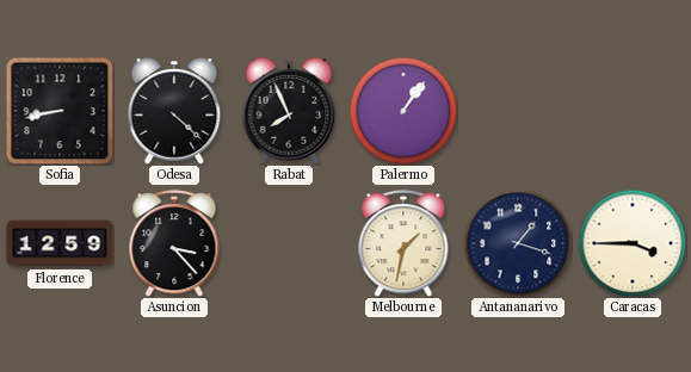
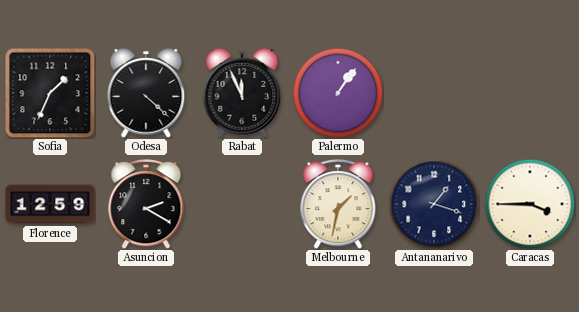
Sofia: 8:43 -> 1:34 (50, 93)
Rabat: 7:56 -> 11:56 (242, 94)
Asuncion: 3:23 -> 2:20 (146, 204)
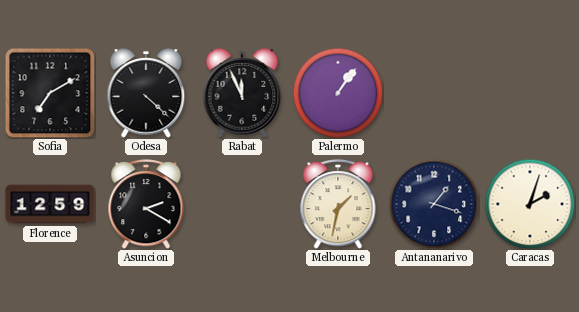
Sofia: 1:34 -> 7:10 (50, 93)
Caracas: 3:45 -> 2:03 (530, 204)
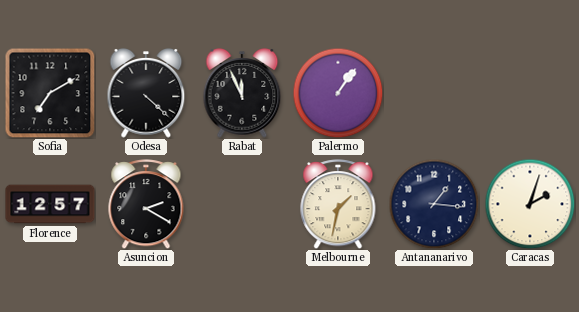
Florence: 12:59 -> 12:57 (50, 204)
Antananarivo: 1:18 -> 1:16 (434, 204)
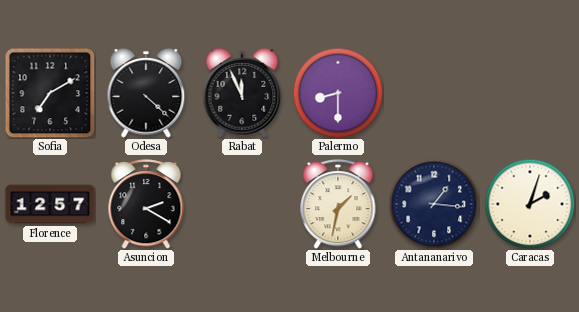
Palermo: 1:06 -> 8:30 (338, 93)
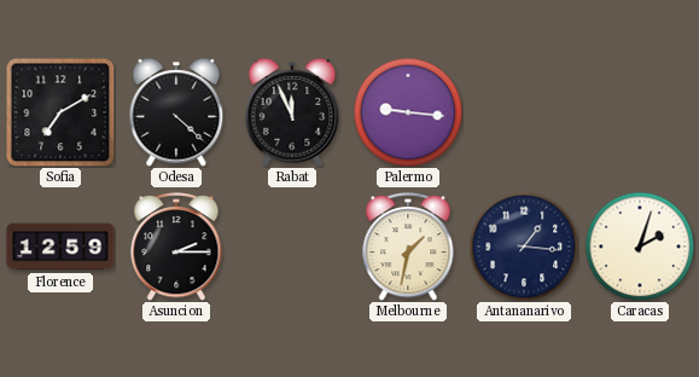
Palermo: 8:30 -> 9:16 (408, 112)
Florence: 12:57 -> 12:59 (60, 246)
Asuncion: 2:20 -> 2:15 (176, 246)
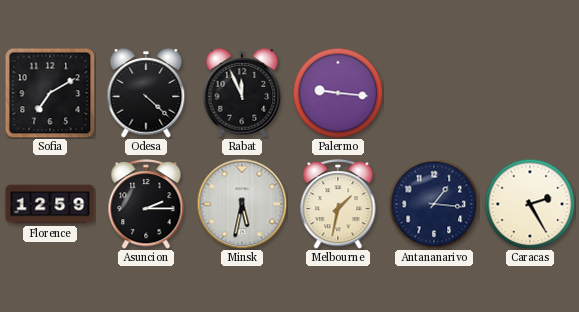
Minsk: none -> 5:32 (242, 204)
Caracas: 2:03 -> 2:25 (530, 204)
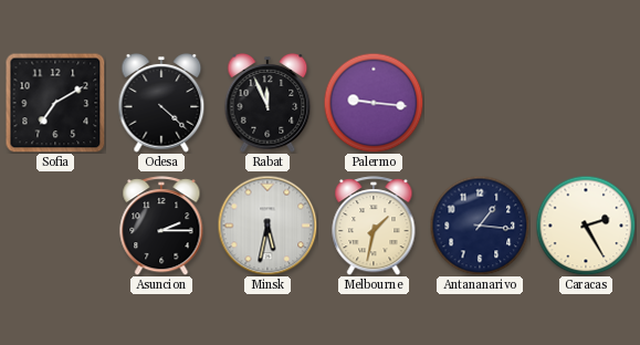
Florence: 12:59 -> none (50, 204)
